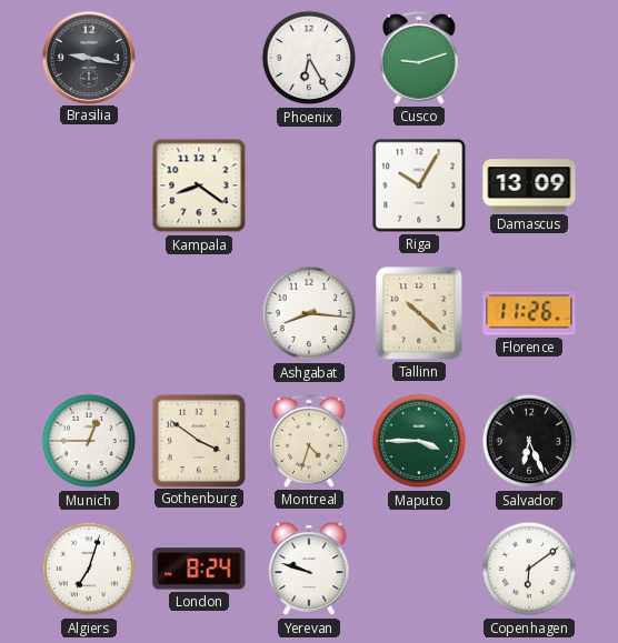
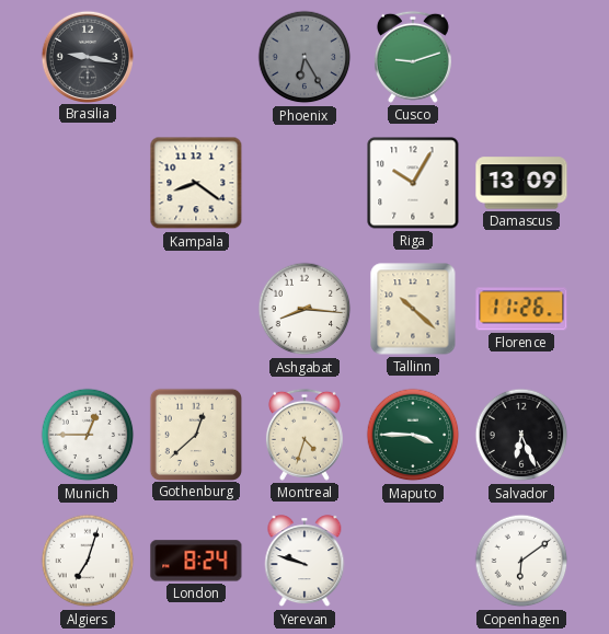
Phoenix dial: white -> grey (304, 57)
Gothenburg: 3:51 -> 12:38 (195, 434)
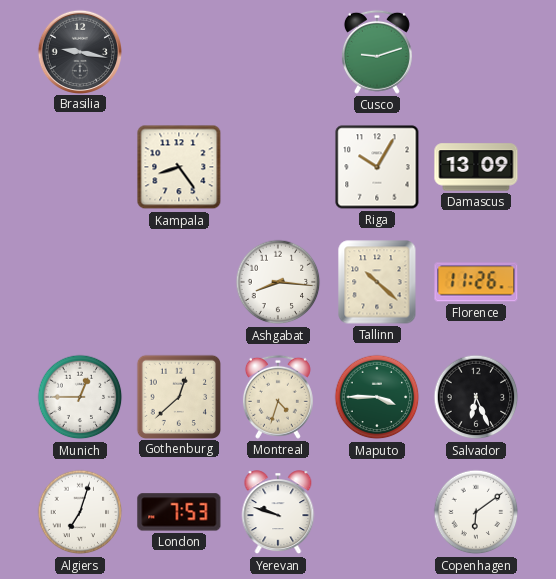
Phoenix: 6:25 -> none (304, 57)
Kampala: 8:21 -> 8:24 (179, 167)
London: 8:24 -> 7:53 (179, 512)
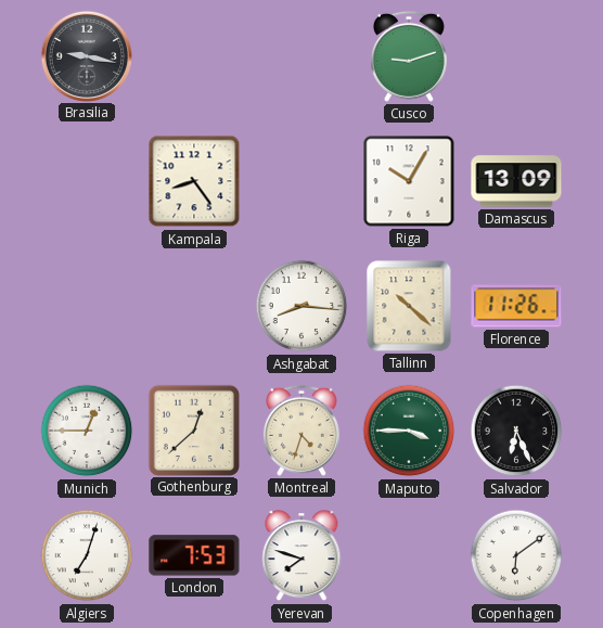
Yerevan: 9:48 -> 7:48 (301, 556)
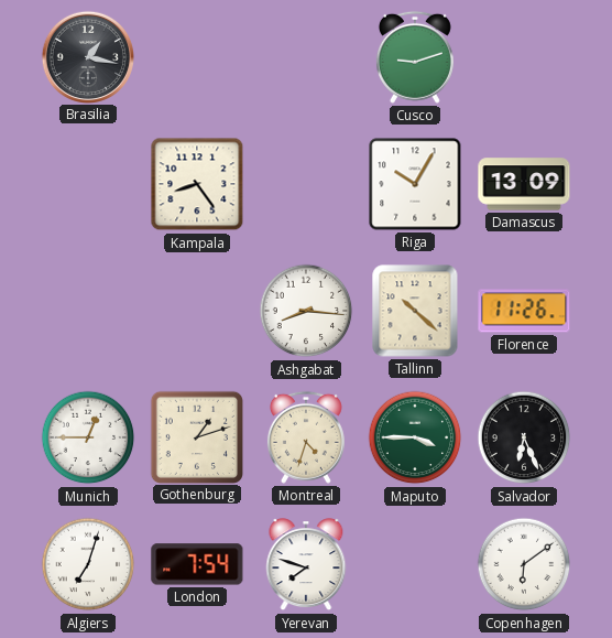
Brasilia: 9:17 -> 1:17 (87, 56)
Gothenburg: 12:38 -> 1:12 (196, 436)
London: 7:53 -> 7:54 (197, 564)
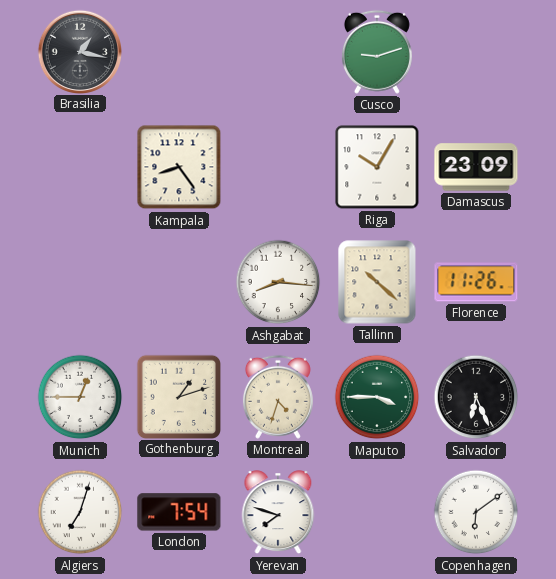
Damascus: 13:09 -> 23:09 (476, 167)
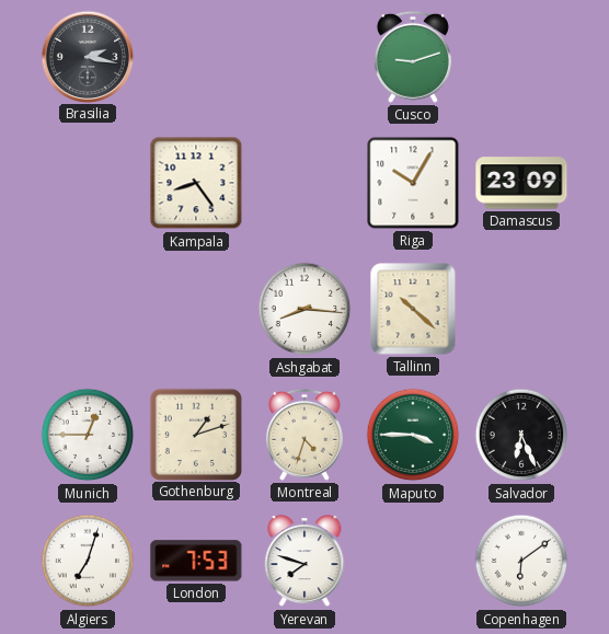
Brasilia: 1:17 -> 2:17 (87, 56)
Florence: 11:26 -> none (476, 282)
London: 7:54 -> 7:53 (196, 561)
